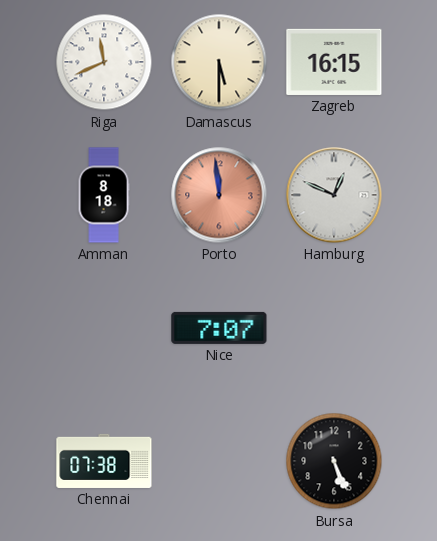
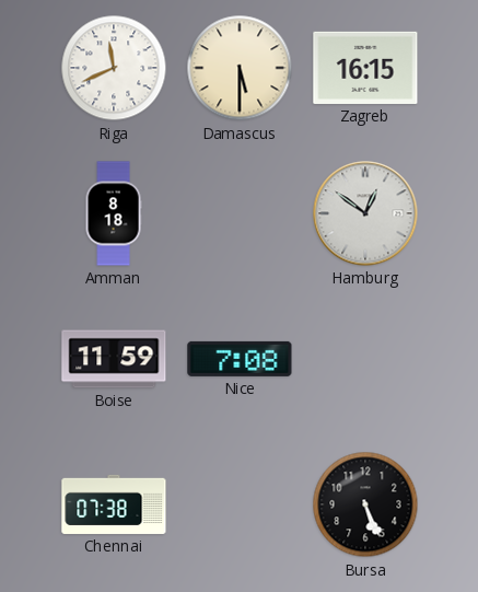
Porto: 11:59 -> none (219, 195)
Hamburg: 12:49 -> 12:51 (365, 213)
Boise: none -> 11:59 (114, 359)
Nice: 7:07 -> 7:08 (240, 359)
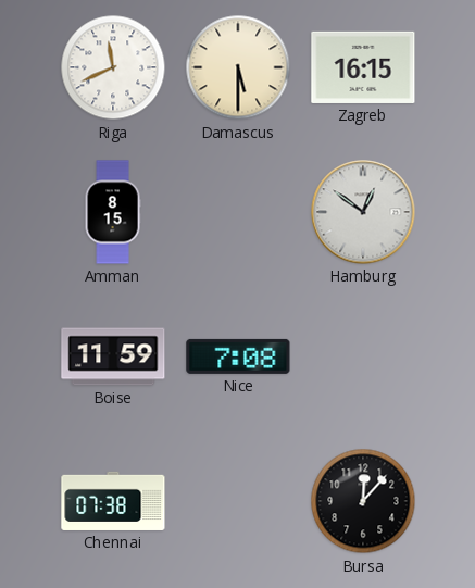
Amman: 8:18 -> 8:15 (113, 212)
Bursa: 5:26 -> 12:07 (363, 501)
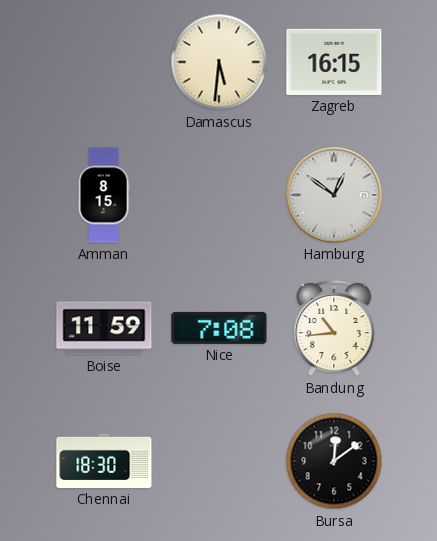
Riga: 11:41 -> none (113, 67)
Damascus: 5:30 -> 5:31 (219, 62)
Bandung: none -> 10:44 (334, 328)
Chennai: 07:38 -> 18:30 (104, 461)
Bursa: 12:07 -> 12:09 (334, 461)
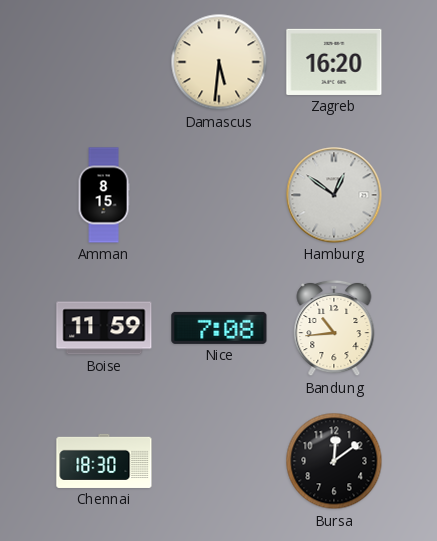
Zagreb: 16:15 -> 16:20 (334, 62)
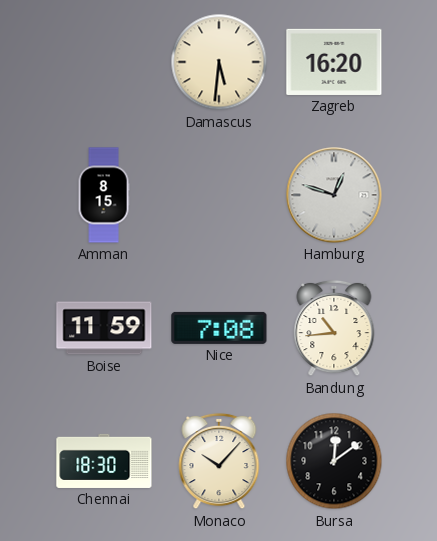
Hamburg: 12:51 -> 12:48 (334, 195)
Monaco: none -> 10:07 (219, 461)
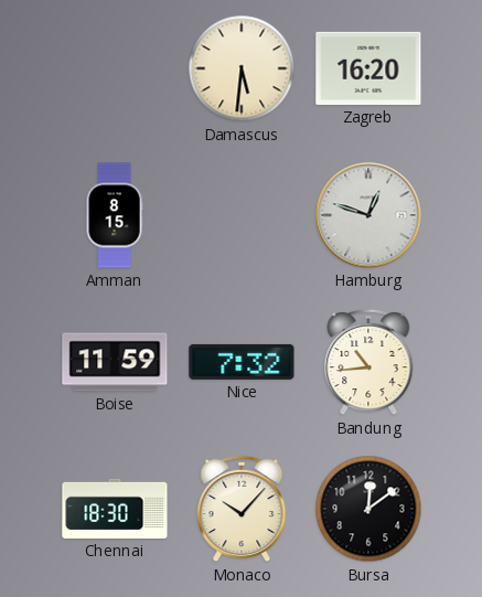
Nice: 7:08 -> 7:32 (242, 362)
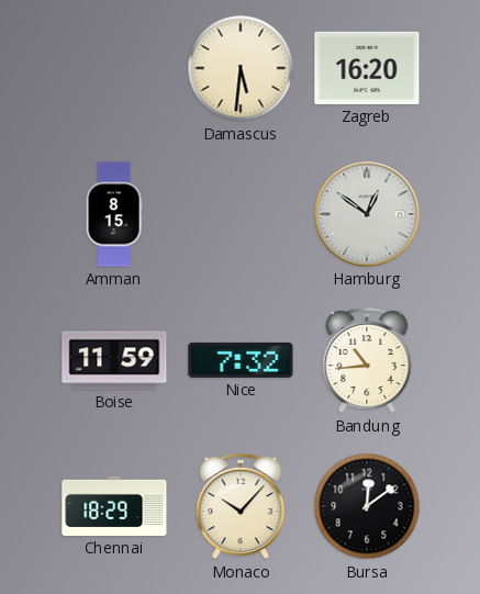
Hamburg: 12:48 -> 12:51 (367, 214)
Chennai: 18:30 -> 18:29 (114, 506)
